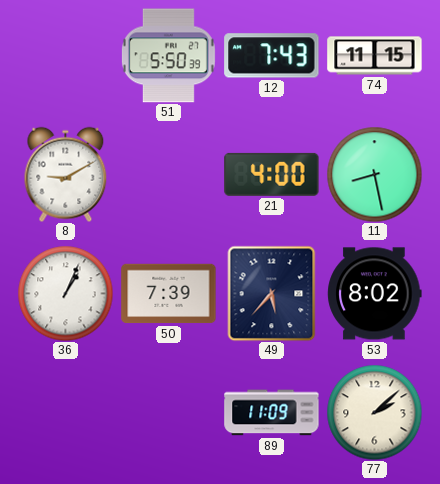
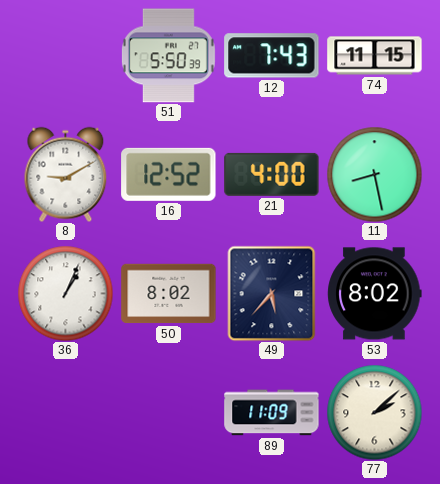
16: none -> 12:52 (169, 174)
50: 7:39 -> 8:02 (169, 294)
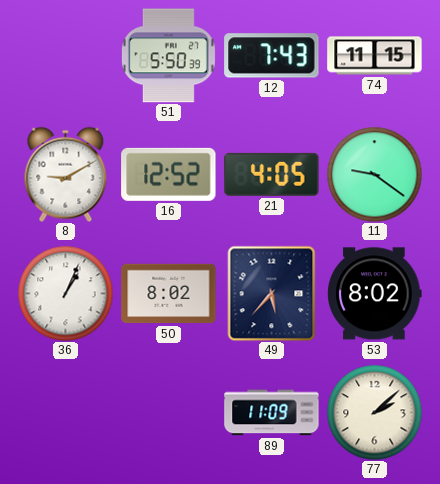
21: 4:00 -> 4:05 (272, 174)
11: 8:28 -> 9:21 (374, 174)
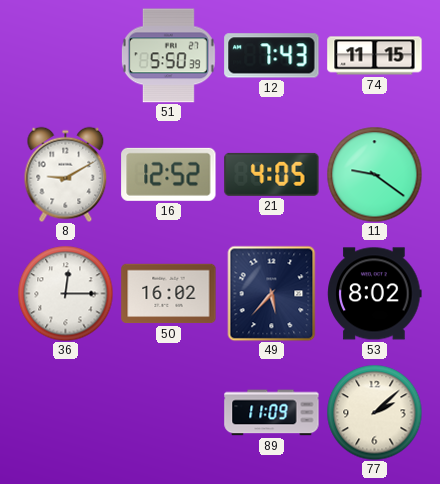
36: 1:04 -> 12:15 (65, 293)
50: 8:02 -> 16:02 (169, 294)
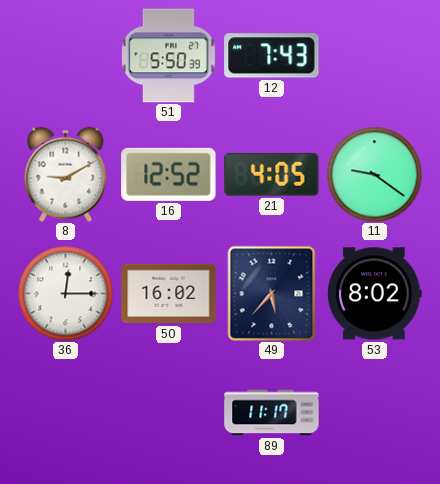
74: 11:15 -> none (375, 56)
89: 11:09 -> 11:17 (272, 413)
77: 2:08 -> none (374, 412)
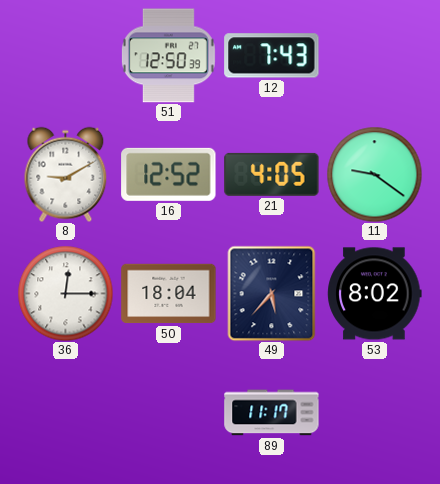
51: 5:50 -> 12:50 (168, 56)
50: 16:02 -> 18:04 (169, 294)
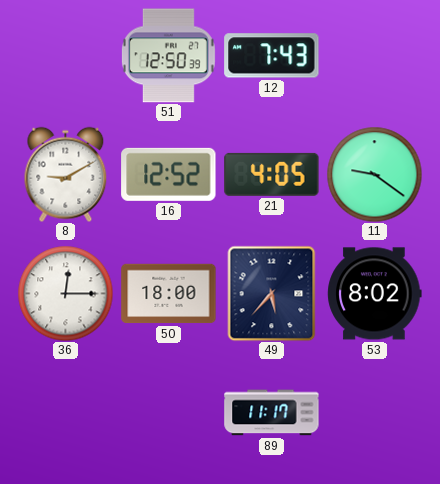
50: 18:04 -> 18:00 (169, 294)
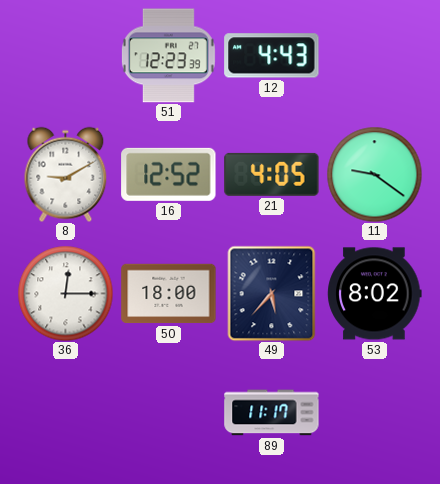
51: 12:50 -> 12:23 (168, 56)
12: 7:43 -> 4:43 (272, 56)
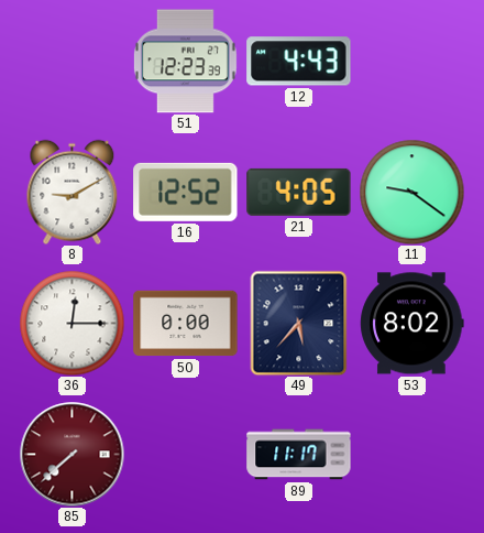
50: 18:00 -> 0:00 (186, 324)
85: none -> 7:38 (71, 454)
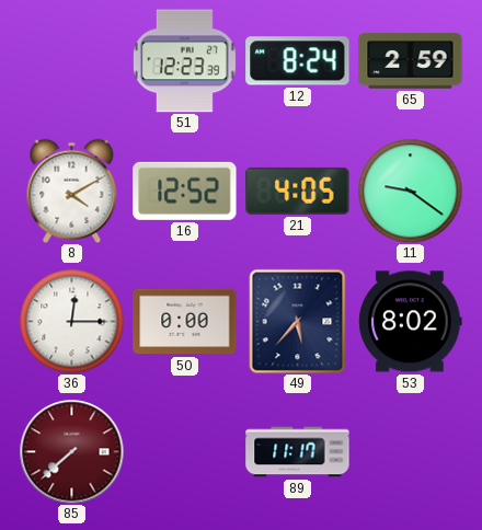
12: 4:43 -> 8:24 (298, 61)
65: none -> 2:59 (411, 61)
8: 9:10 -> 4:10 (72, 191)
